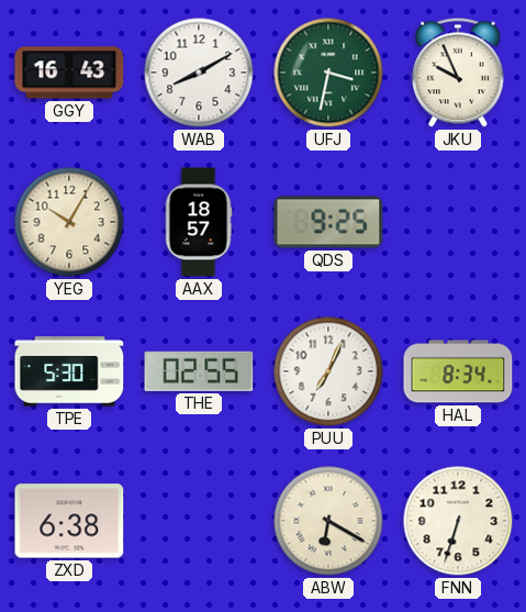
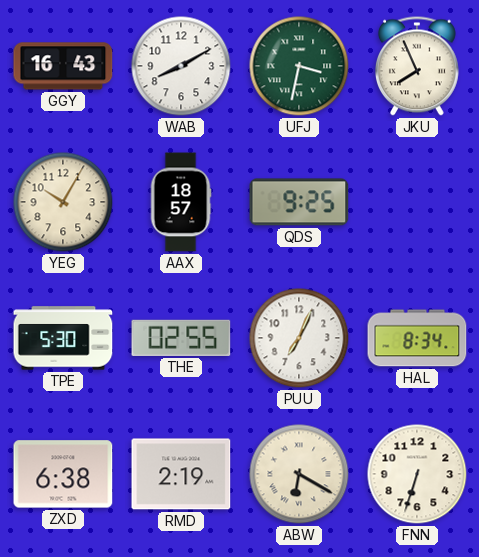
JKU: 9:56 -> 7:56 (417, 66)
RMD: none -> 2:19 (181, 474)
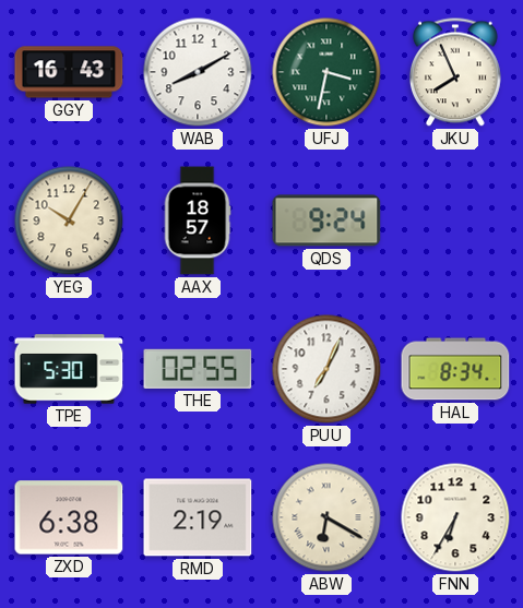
QDS: 9:25 -> 9:24 (326, 220)
FNN: 6:33 -> 6:35 (455, 517)
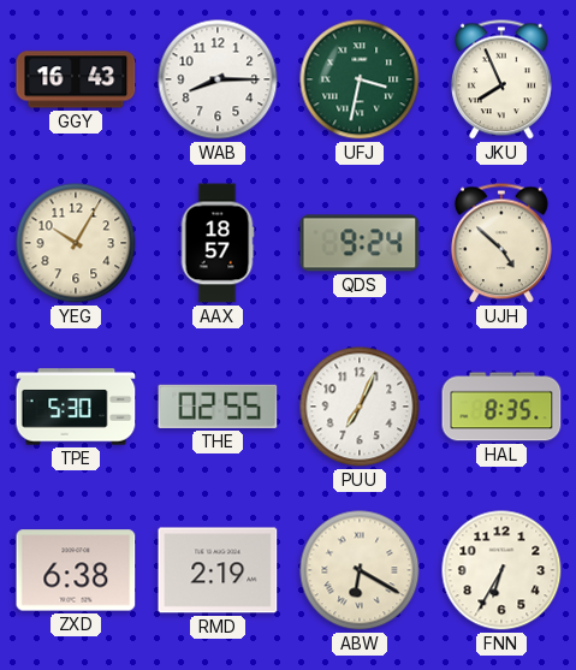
WAB: 8:10 -> 8:15 (218, 79)
UJH: none -> 4:52 (501, 243)
HAL: 8:34 -> 8:35 (501, 407)
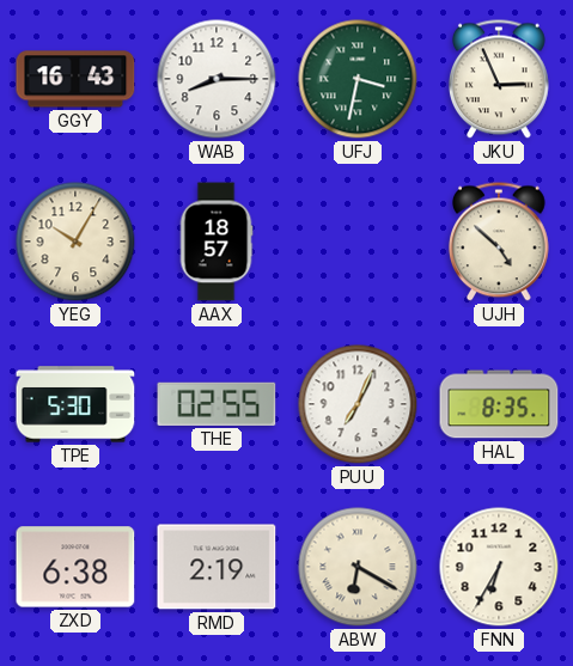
JKU: 7:56 -> 2:56 (499, 79)
QDS: 9:24 -> none (360, 243)
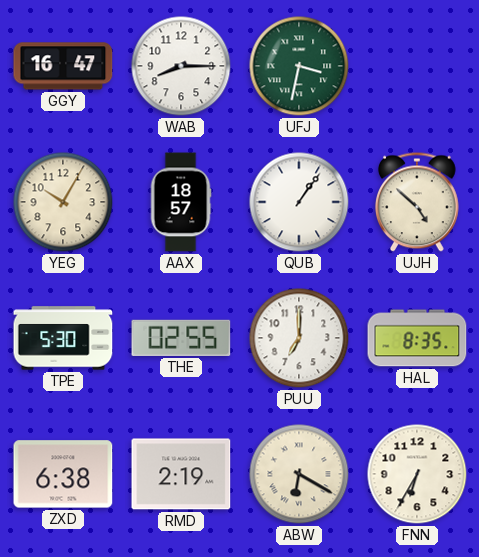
GGY: 16:43 -> 16:47 (63, 66)
JKU: 2:56 -> none (499, 79)
QUB: none -> 1:06 (299, 202)
PUU: 7:04 -> 7:00 (299, 338)
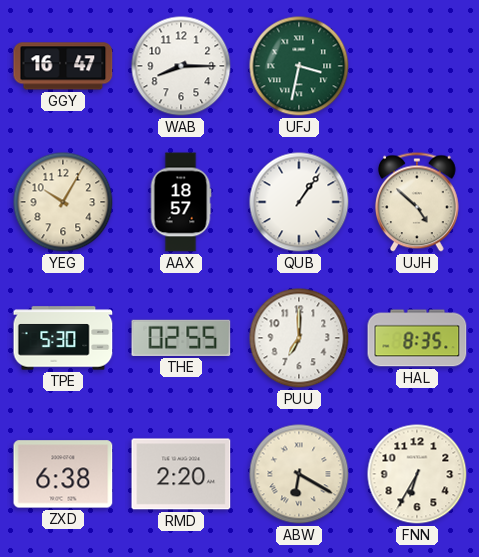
RMD: 2:19 -> 2:20 (181, 474)
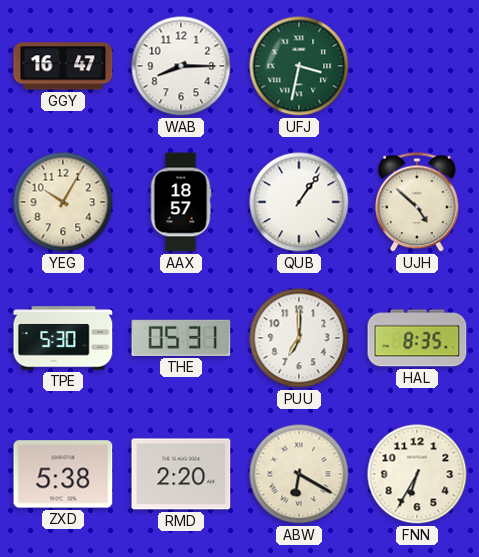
THE: 02:55 -> 05:31 (181, 338)
ZXD: 6:38 -> 5:38 (63, 474)
